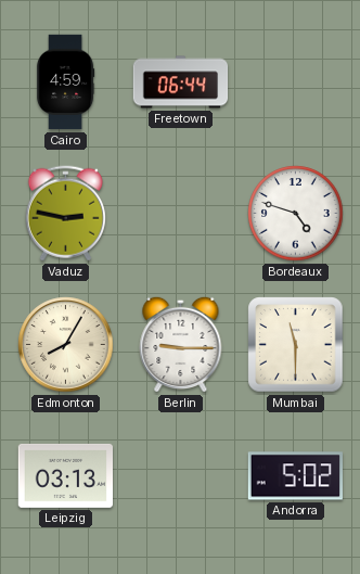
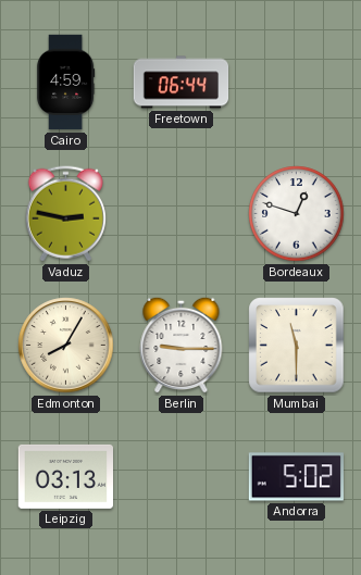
Bordeaux: 4:48 -> 12:48 (297, 214)
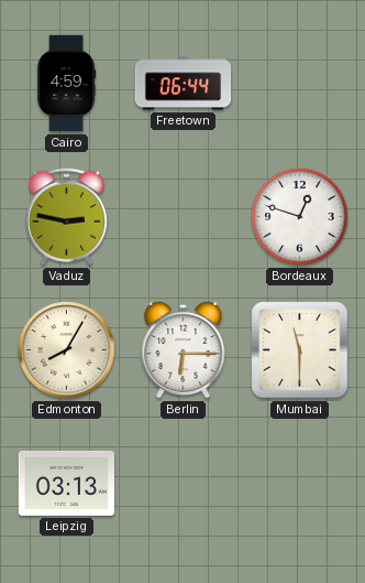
Berlin: 9:15 -> 6:15 (184, 349)
Andorra: 5:02 -> none (296, 477)
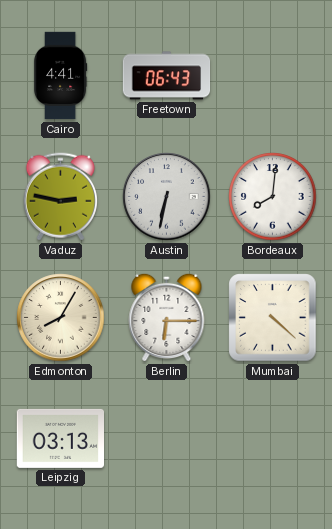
Cairo: 4:59 -> 4:41 (60, 76)
Freetown: 06:44 -> 06:43 (167, 76)
Austin: none -> 6:32 (167, 197)
Bordeaux: 12:48 -> 8:01 (273, 197)
Mumbai: 11:30 -> 4:22 (273, 318)
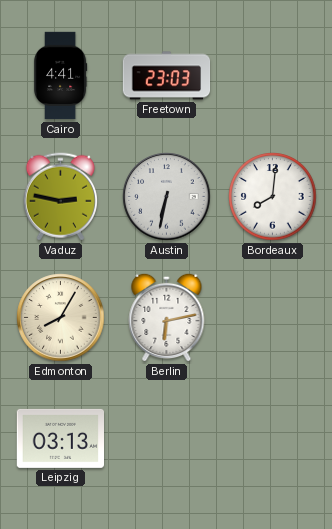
Freetown: 06:43 -> 23:03 (167, 76)
Berlin: 6:15 -> 6:13 (167, 317)
Mumbai: 4:22 -> none (273, 318)
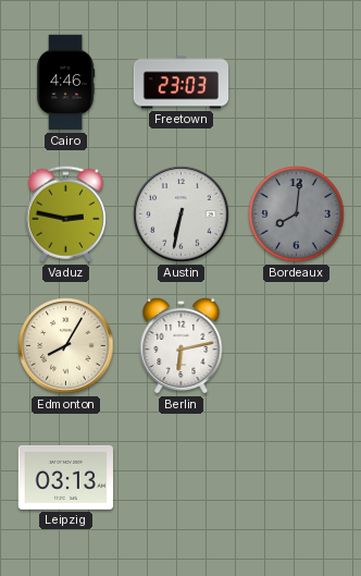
Cairo: 4:41 -> 4:46 (65, 83)
Bordeaux dial: white -> grey (297, 215)
